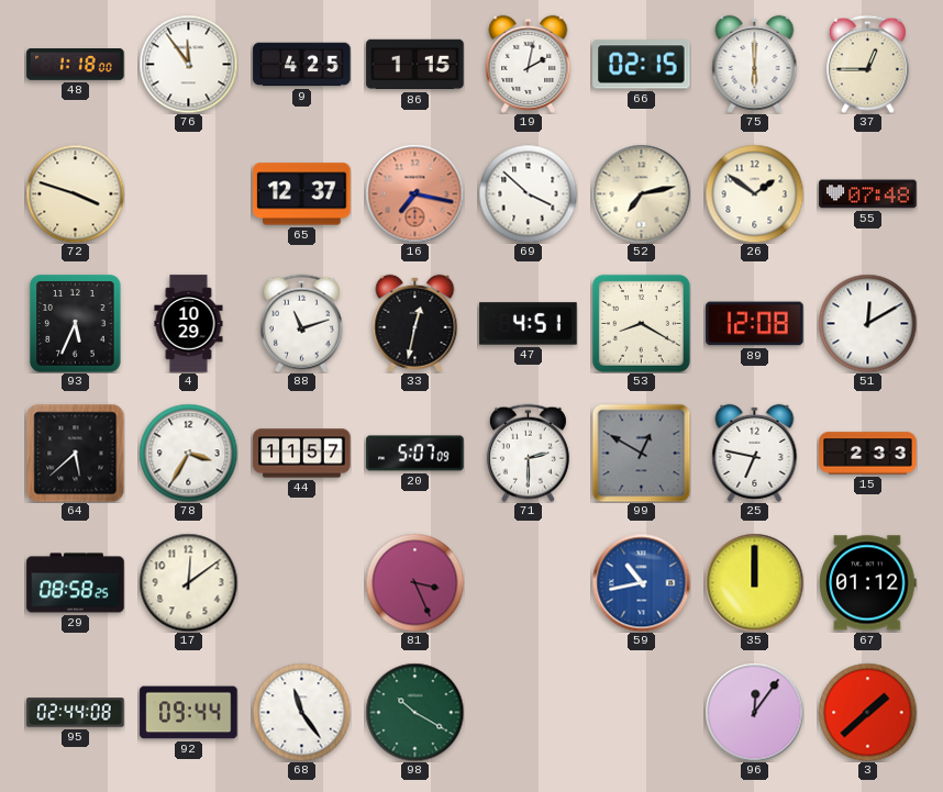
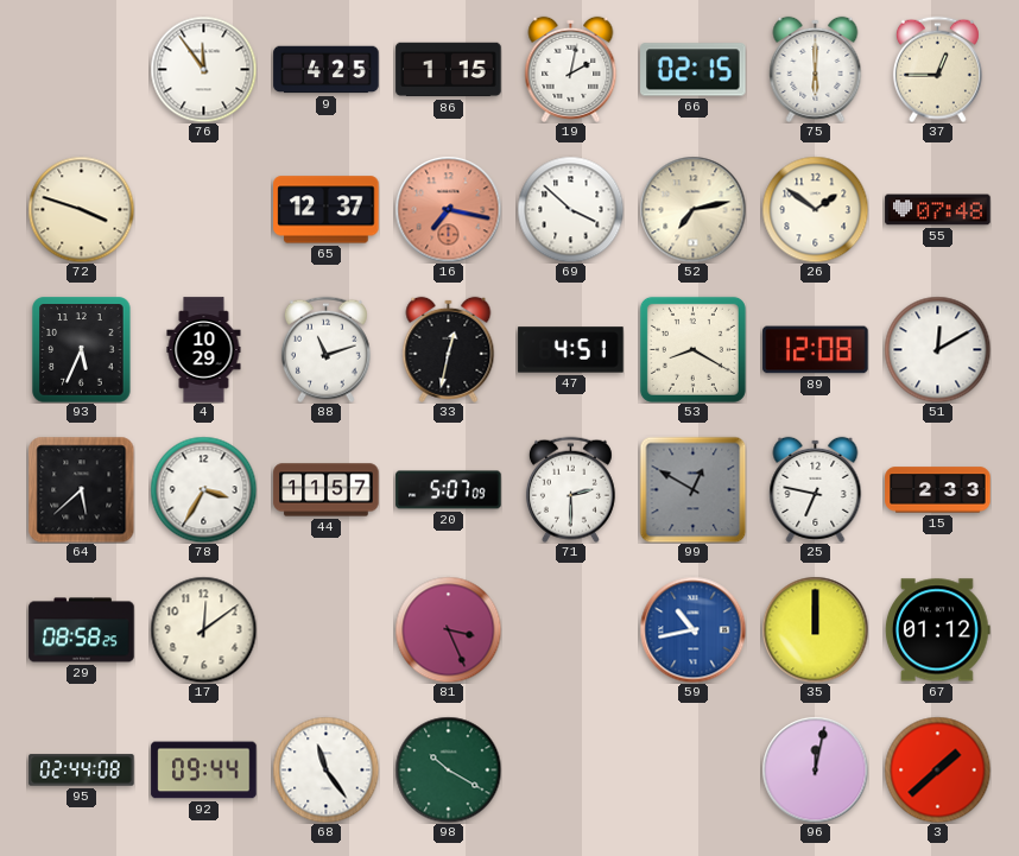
48: 1:18 -> none (76, 65)
96: 12:06 -> 12:02 (815, 769)
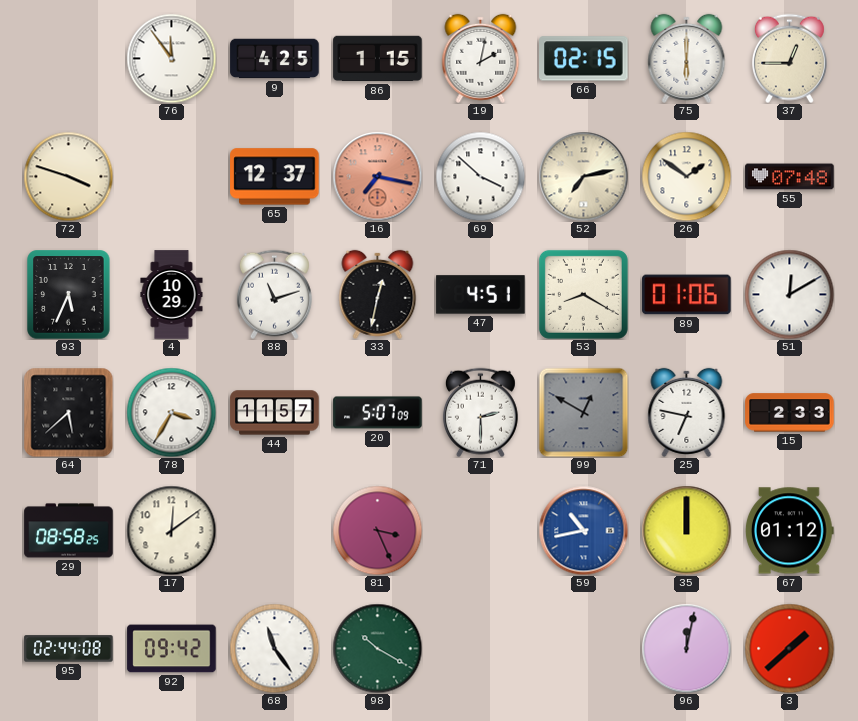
89: 12:08 -> 01:06 (687, 295)
92: 09:44 -> 09:42 (172, 649)
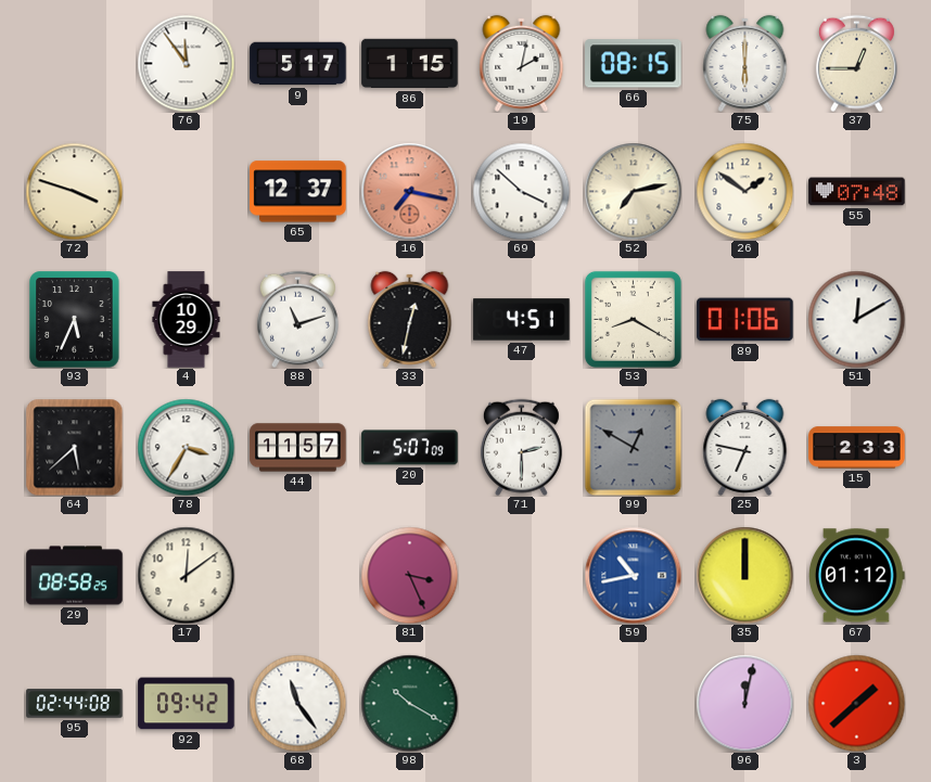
9: 4:25 -> 5:17 (298, 64)
66: 02:15 -> 08:15 (634, 64)
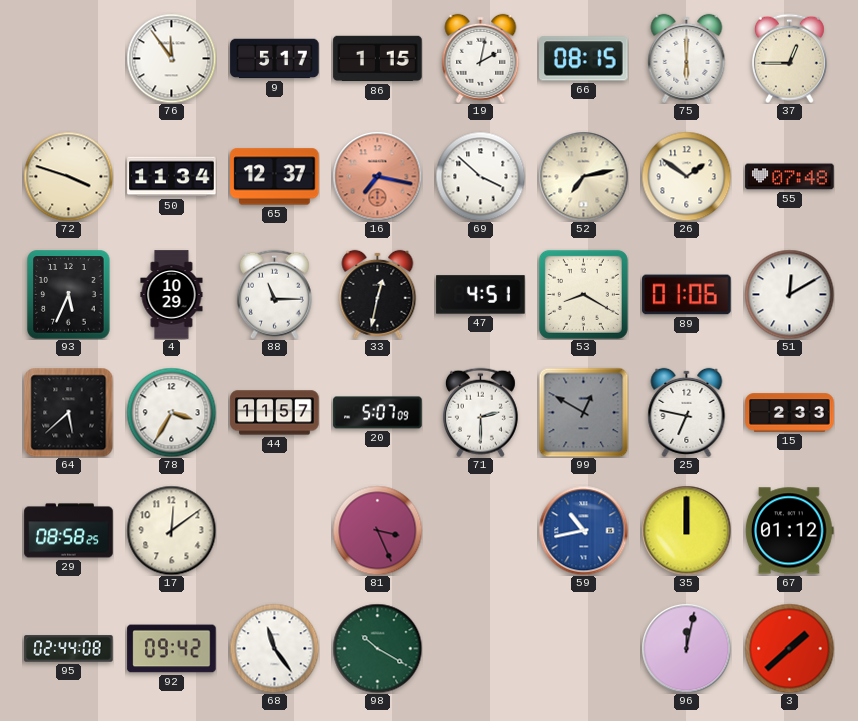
50: none -> 11:34 (172, 177)
88: 11:12 -> 11:15 (274, 294)
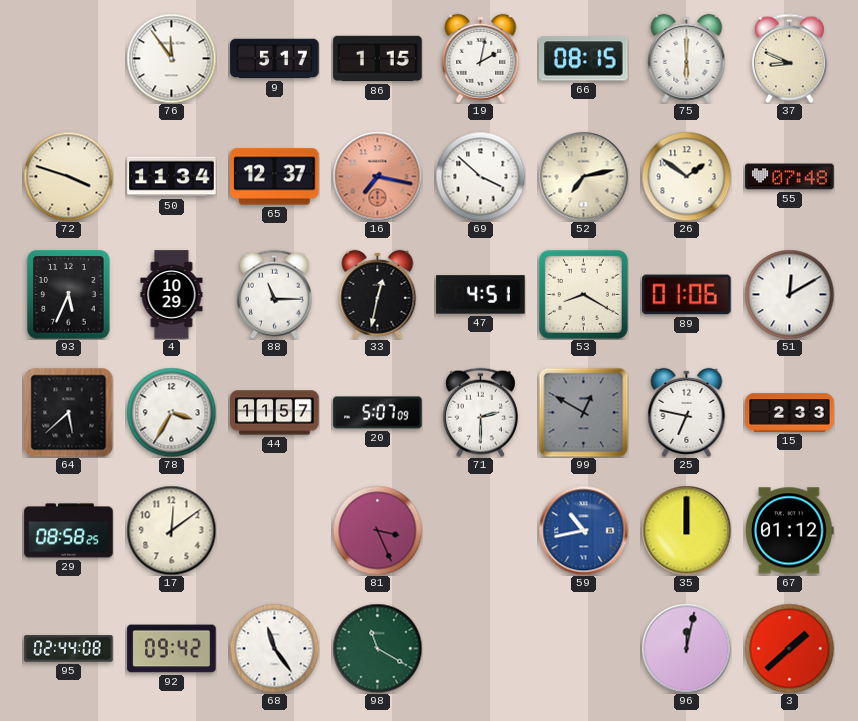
37: 12:45 -> 8:49 (789, 58)
98: 10:20 -> 11:20 (377, 648)
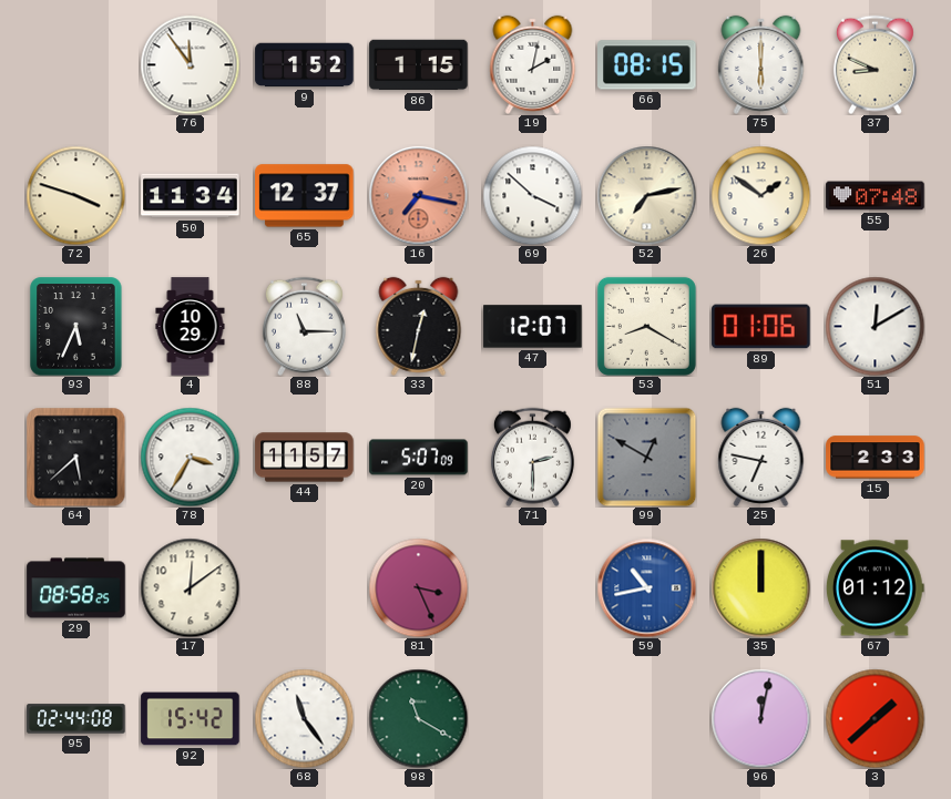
9: 5:17 -> 1:52 (305, 65)
47: 4:51 -> 12:07 (533, 327)
92: 09:42 -> 15:42 (191, 719)
